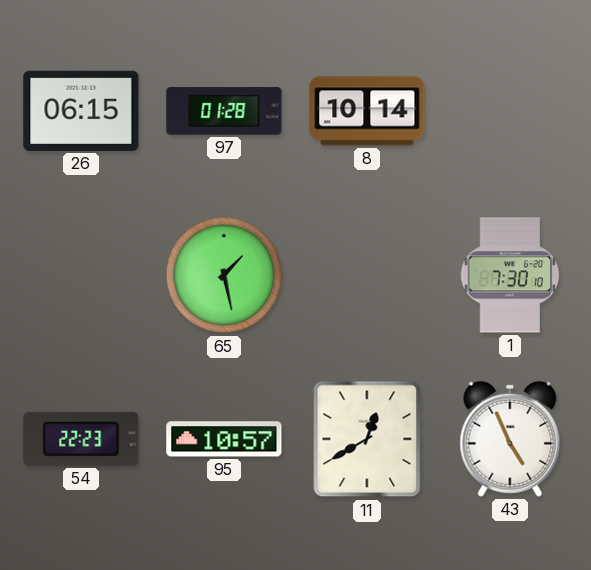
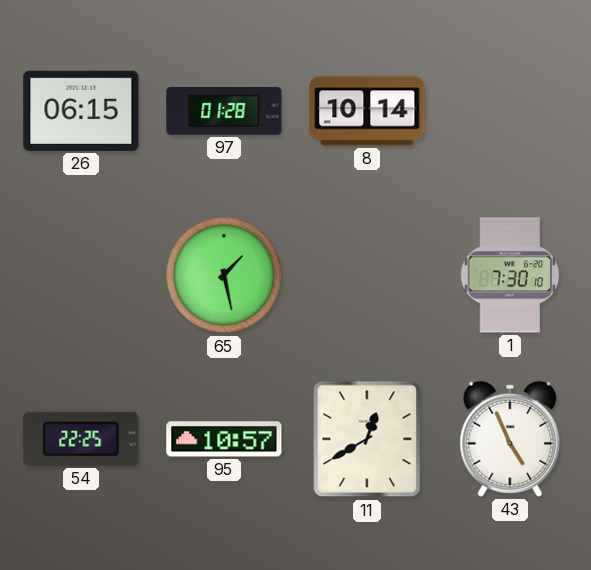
54: 22:23 -> 22:25 (81, 439)
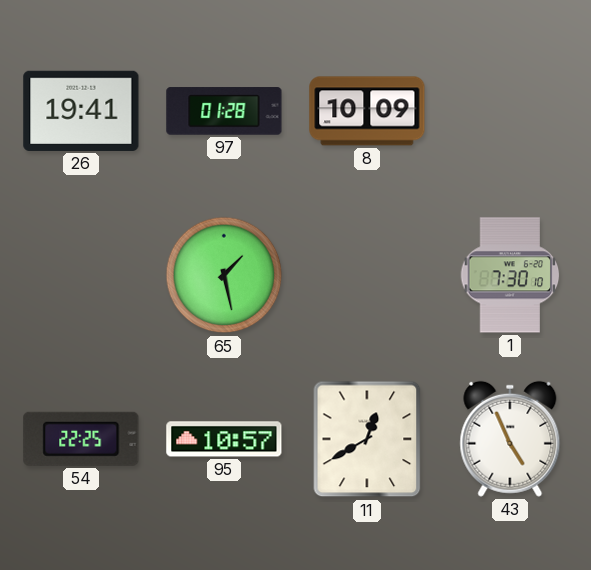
26: 06:15 -> 19:41 (81, 111)
8: 10:14 -> 10:09 (367, 111)
